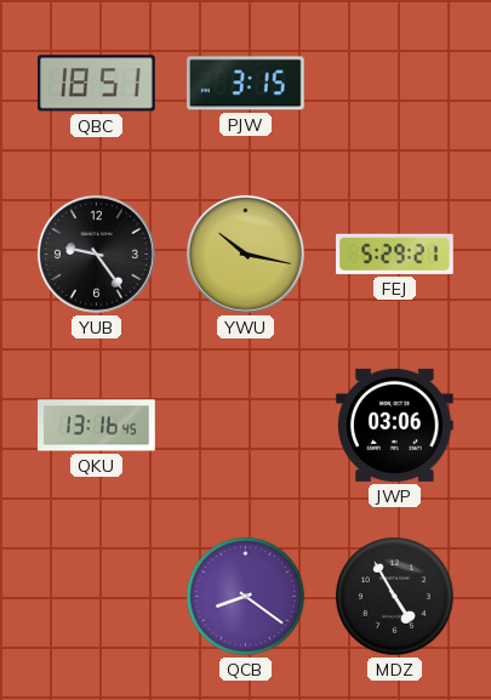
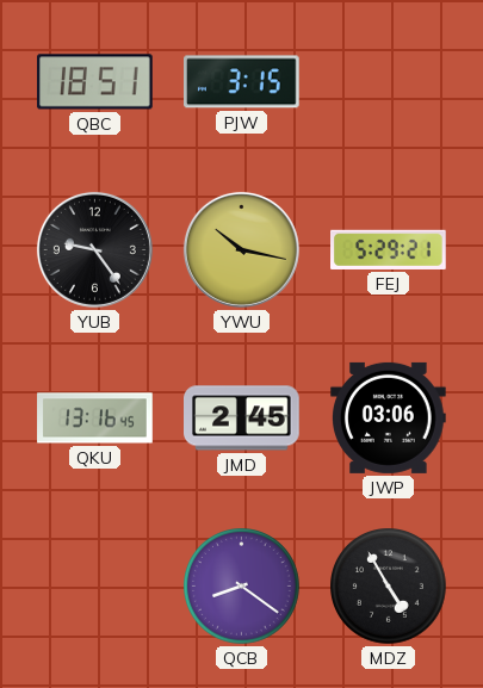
JMD: none -> 2:45 (242, 419)
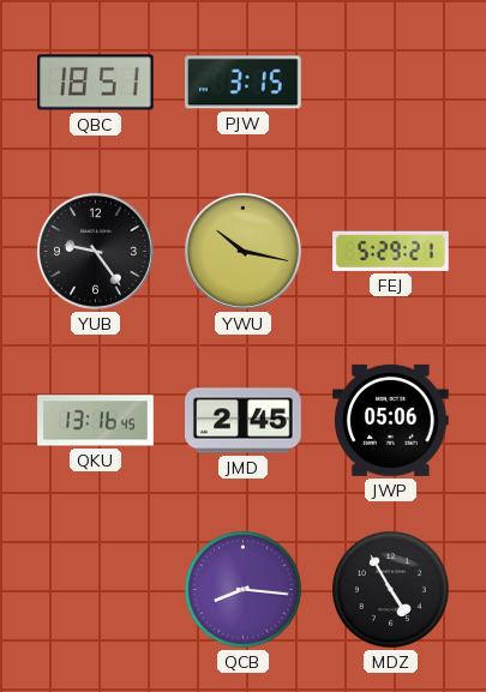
JWP: 03:06 -> 05:06 (391, 420)
QCB: 8:21 -> 8:16 (244, 590)
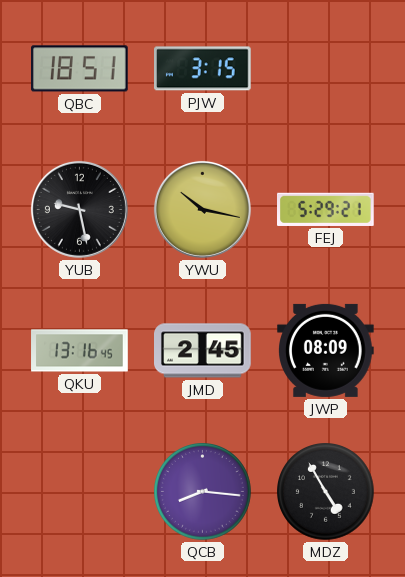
YUB: 9:24 -> 9:28 (79, 209)
JWP: 05:06 -> 08:09 (326, 350)
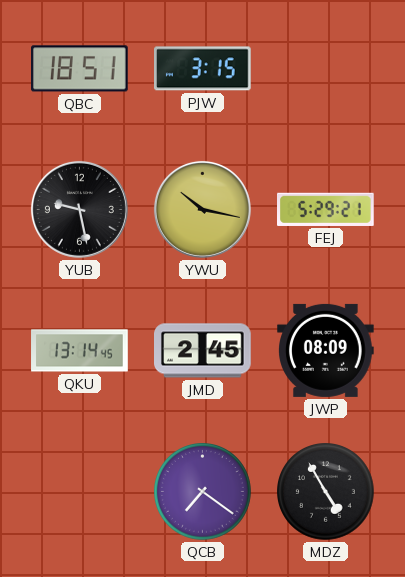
QKU: 13:16 -> 13:14 (80, 351)
QCB: 8:16 -> 7:21 (203, 492)
